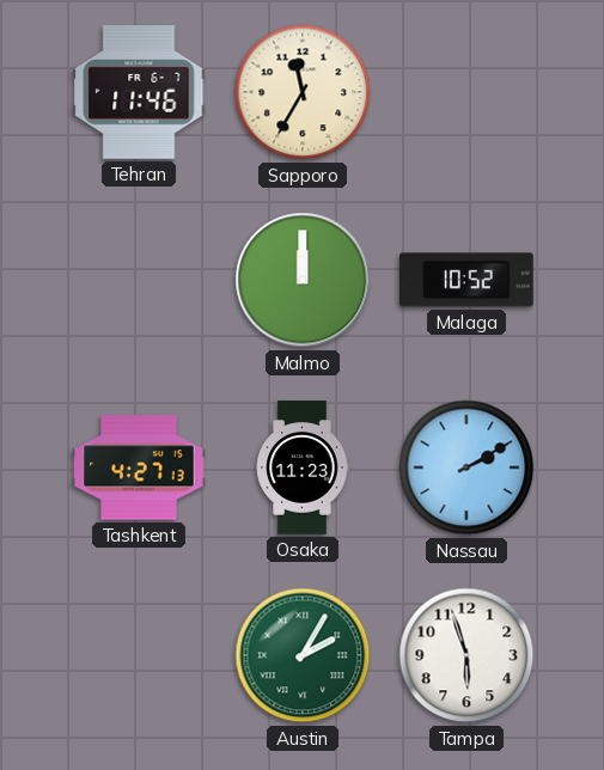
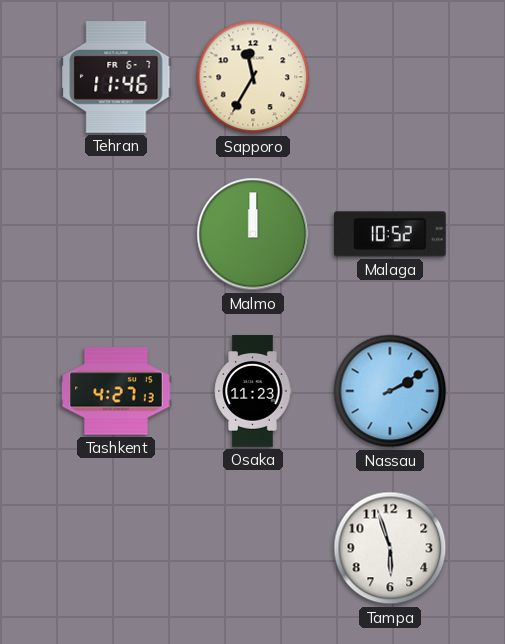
Austin: 2:05 -> none (303, 655)
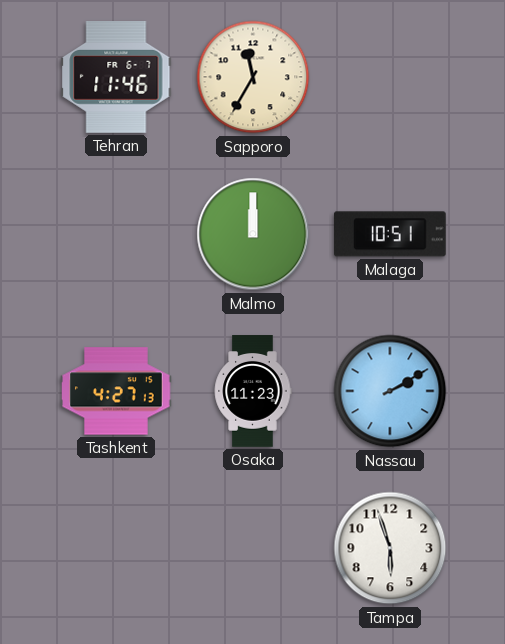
Malaga: 10:52 -> 10:51 (390, 234)
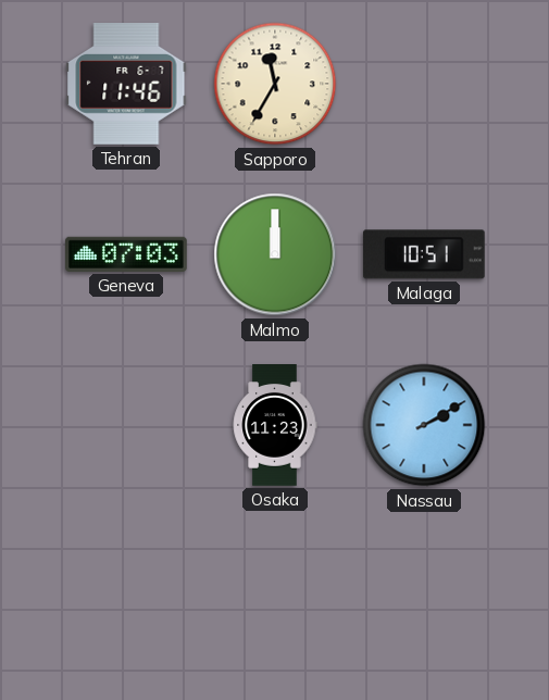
Geneva: none -> 07:03 (127, 254)
Tashkent: 4:27 -> none (117, 391)
Tampa: 5:57 -> none (390, 548)
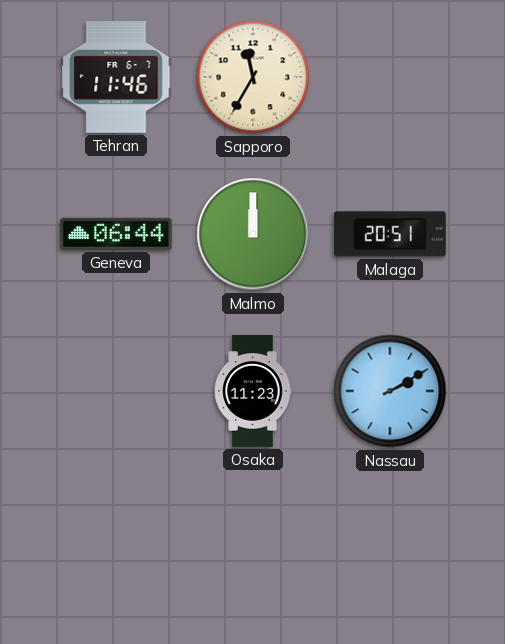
Geneva: 07:03 -> 06:44 (117, 234)
Malaga: 10:51 -> 20:51 (390, 234)
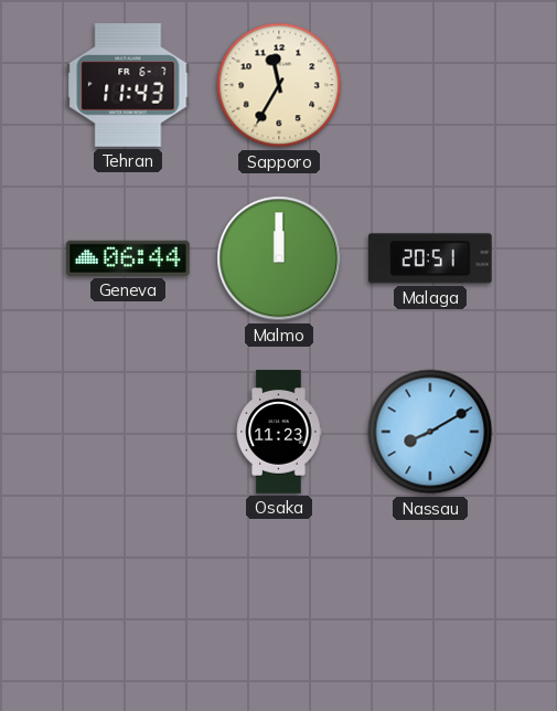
Tehran: 11:46 -> 11:43 (128, 86)
Nassau: 2:10 -> 8:10 (430, 432)
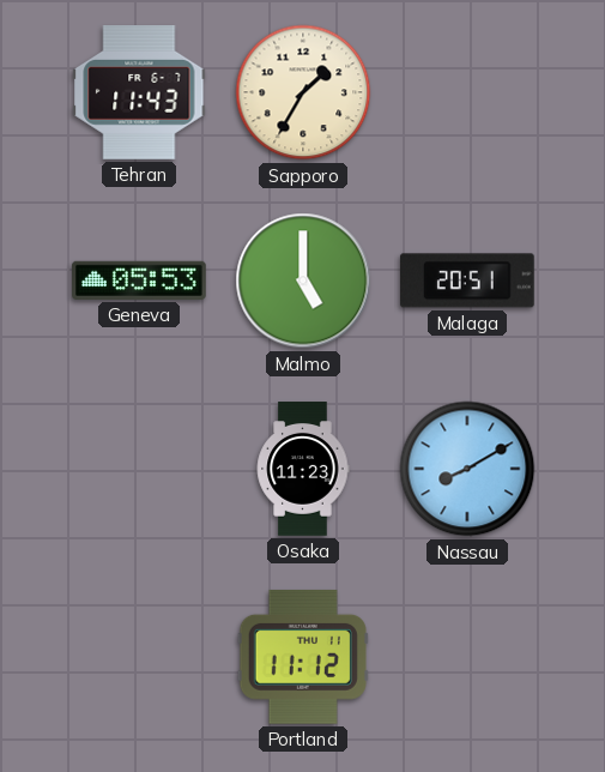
Sapporo: 11:35 -> 1:35 (303, 92)
Geneva: 06:44 -> 05:53 (140, 281)
Malmo: 12:00 -> 5:00 (303, 281)
Portland: none -> 11:12 (303, 657)
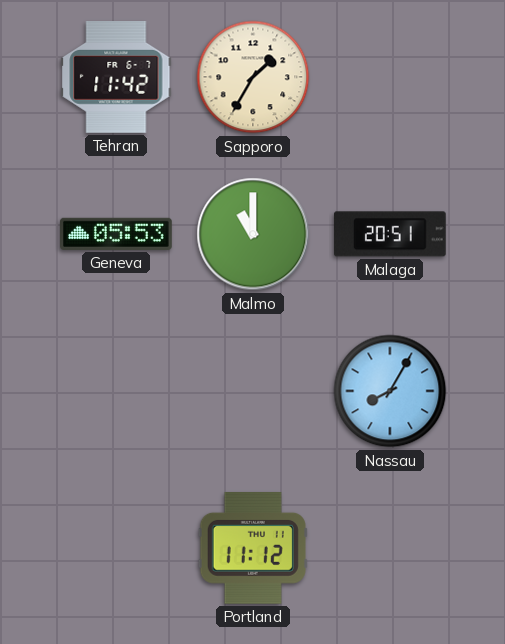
Tehran: 11:43 -> 11:42 (116, 78)
Malmo: 5:00 -> 11:00 (253, 234)
Osaka: 11:23 -> none (303, 469)
Nassau: 8:10 -> 8:05 (390, 391)
